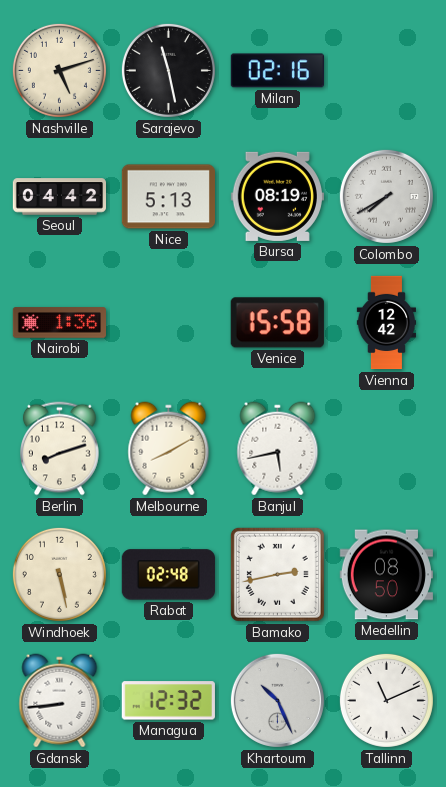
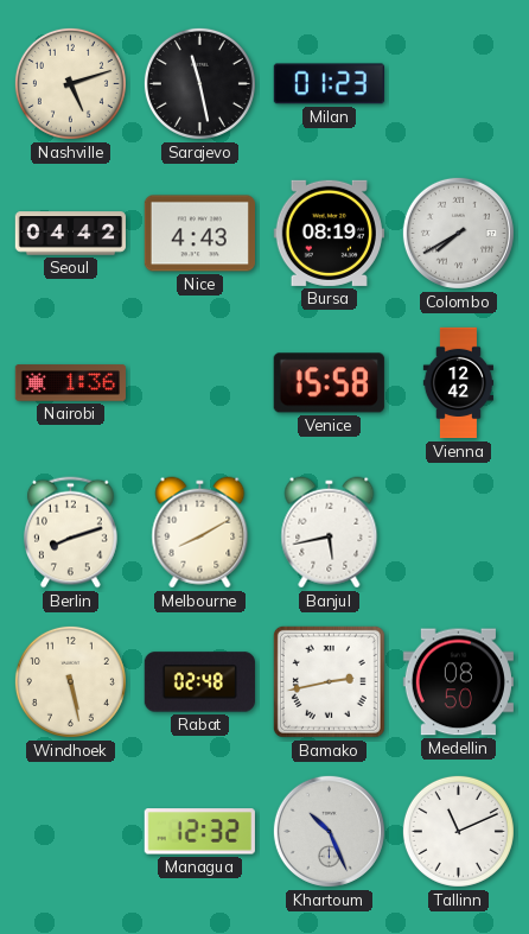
Milan: 02:16 -> 01:23 (329, 84)
Nice: 5:13 -> 4:43 (199, 234)
Gdansk: 8:44 -> none (60, 701)
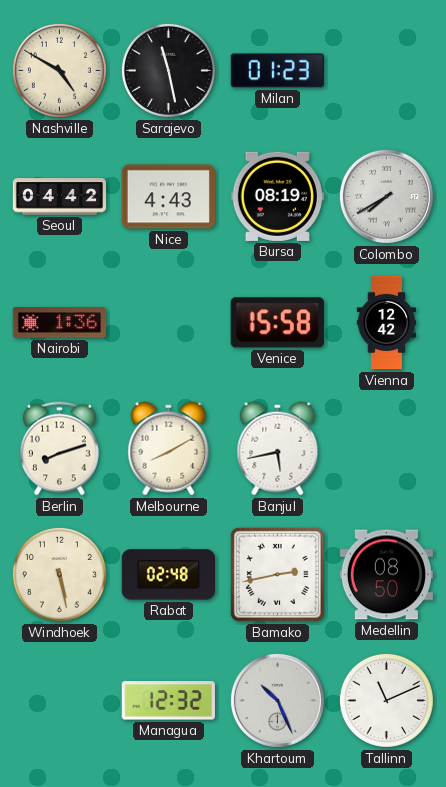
Nashville: 5:12 -> 4:50 (59, 70)
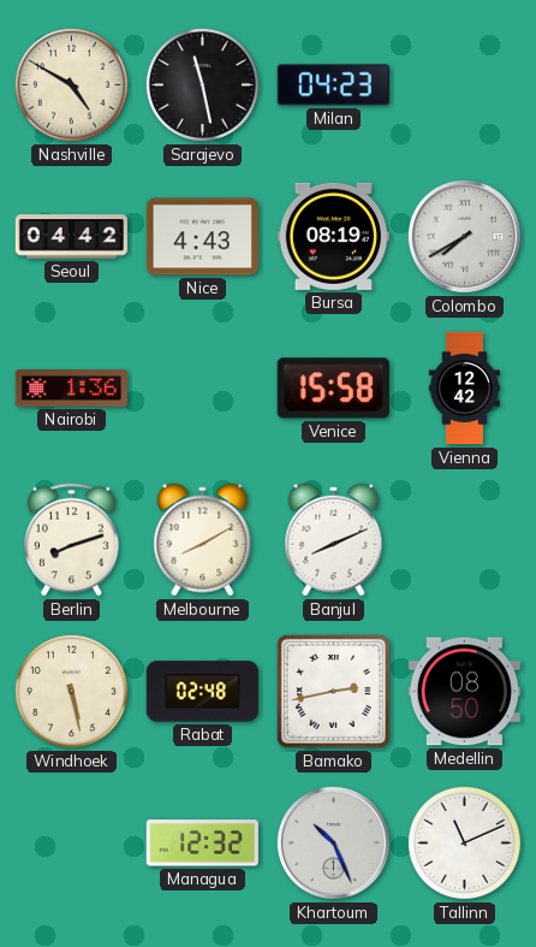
Milan: 01:23 -> 04:23 (333, 85)
Banjul: 5:43 -> 8:11 (334, 540)
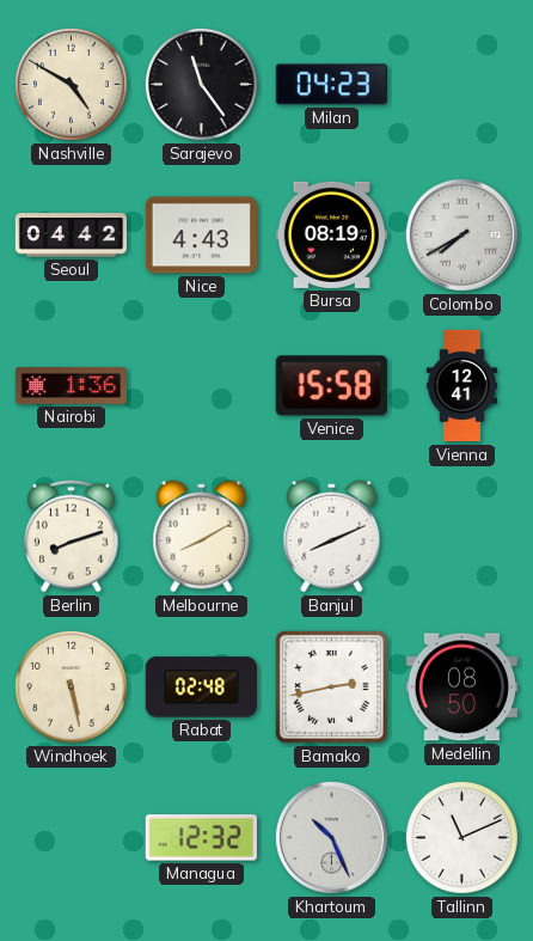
Sarajevo: 11:28 -> 11:24 (201, 84)
Vienna: 12:42 -> 12:41 (461, 386)
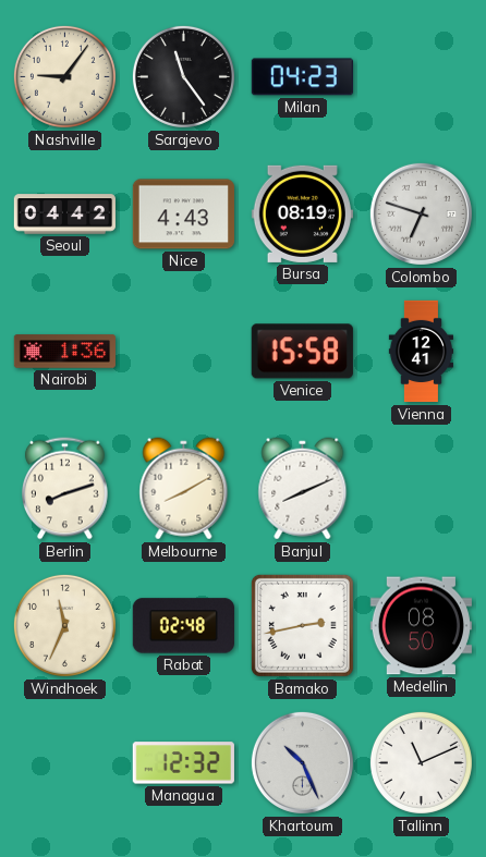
Nashville: 4:50 -> 9:06 (64, 76)
Colombo: 7:40 -> 6:48 (421, 213)
Windhoek: 5:28 -> 11:34 (64, 625)
